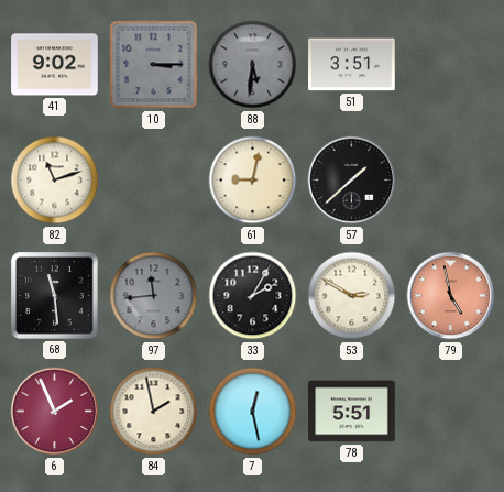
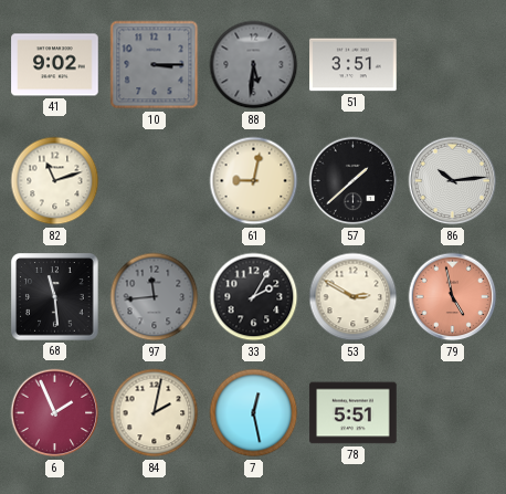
86: none -> 10:14 (453, 181)
84: 1:58 -> 2:02 (155, 413)
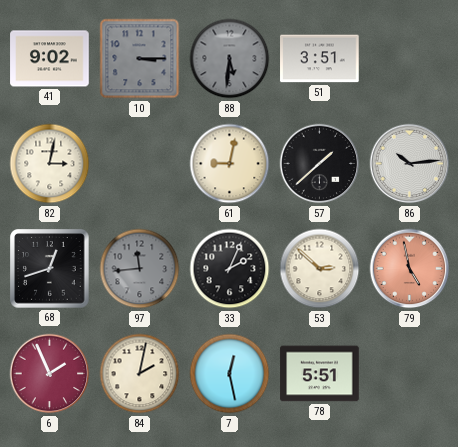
82: 11:12 -> 3:02 (50, 164)
68: 11:29 -> 12:42 (50, 269)
33: 2:05 -> 2:04 (230, 269)
53: 2:50 -> 2:52 (320, 269)
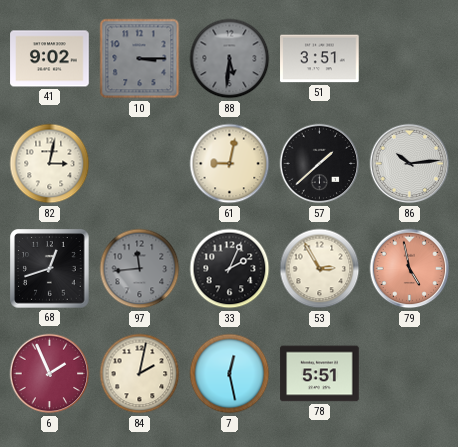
53: 2:52 -> 2:55 (320, 269)
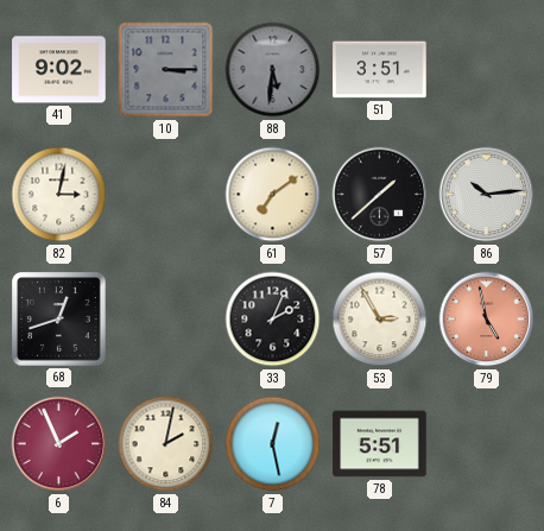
61: 9:02 -> 7:09 (273, 195)
97: 11:44 -> none (140, 269)
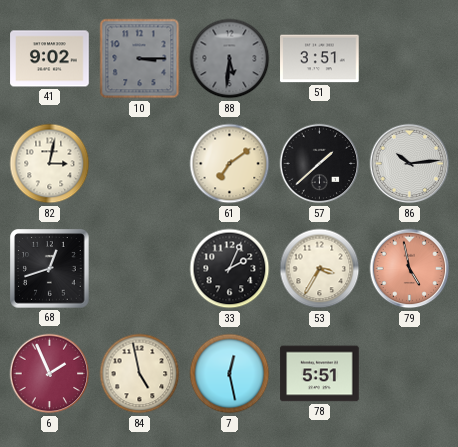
53: 2:55 -> 3:35 (320, 269)
84: 2:02 -> 4:58 (140, 374)
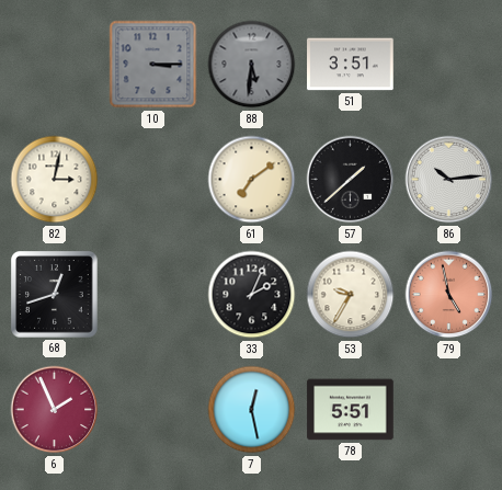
41: 9:02 -> none (50, 59)
53: 3:35 -> 9:35 (351, 295)
84: 4:58 -> none (140, 374)
